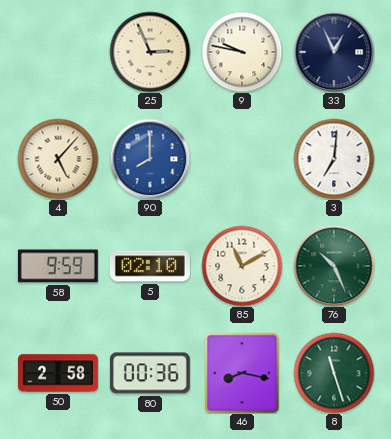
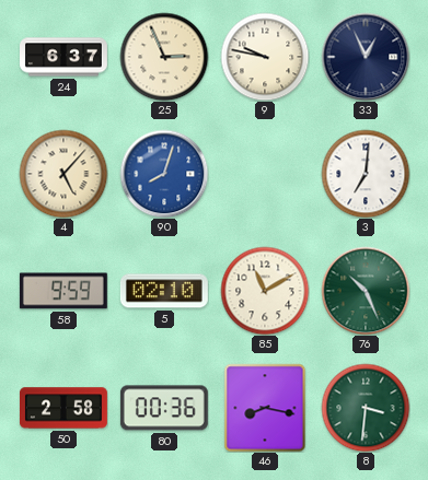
24: none -> 6:37 (65, 57)
90: 8:00 -> 8:03 (164, 174)
8: 11:27 -> 3:31 (366, 408)
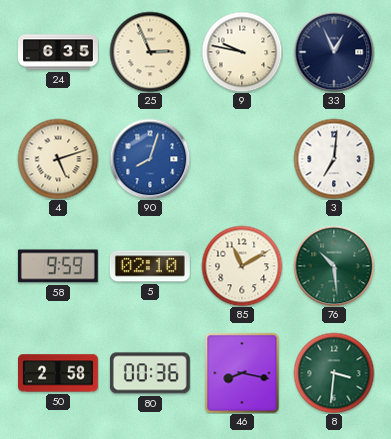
24: 6:37 -> 6:35 (59, 52)
4: 5:07 -> 5:12 (58, 159)
76: 10:26 -> 10:29 (334, 266)
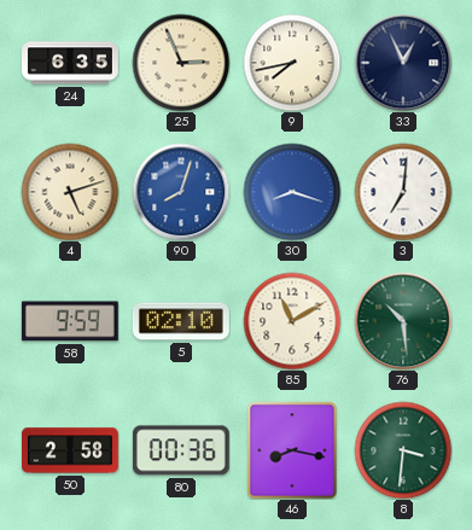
9: 9:47 -> 7:43 (292, 63)
30: none -> 8:18 (292, 192)
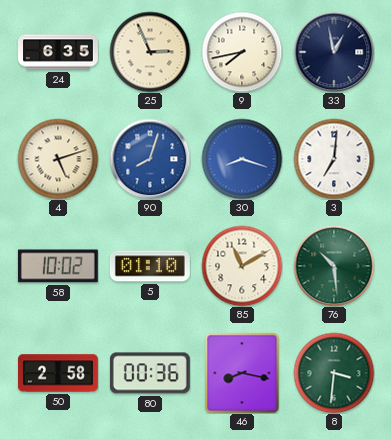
33: 12:56 -> 12:58 (334, 52)
58: 9:59 -> 10:02 (58, 266)
5: 02:10 -> 01:10 (150, 266)
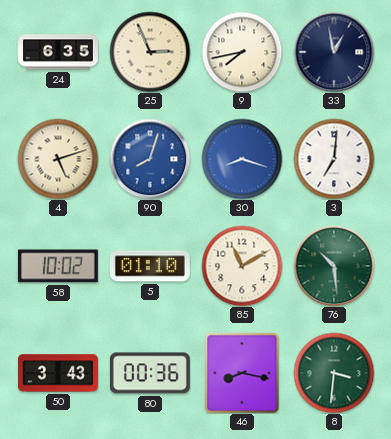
50: 2:58 -> 3:43 (59, 373)
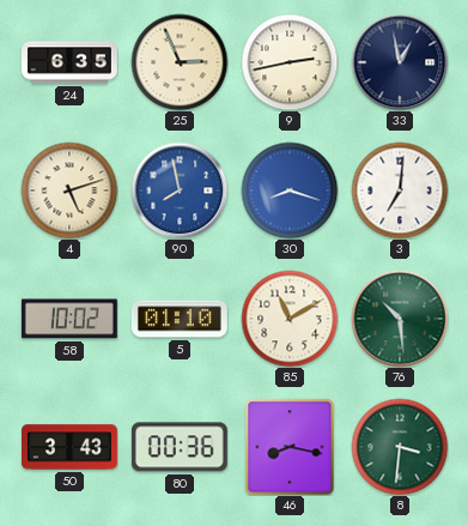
9: 7:43 -> 2:43 (290, 62)
90: 8:03 -> 7:58 (180, 191)
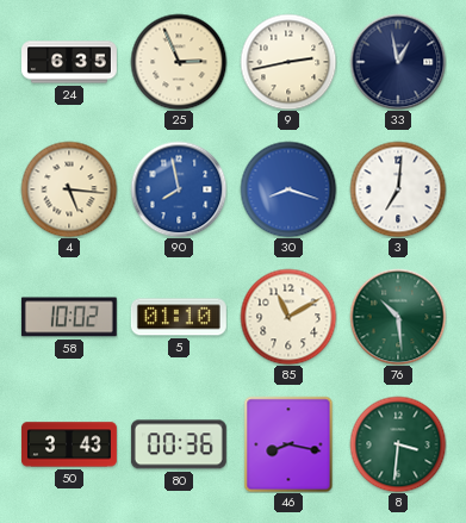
4: 5:12 -> 5:16 (69, 189)
